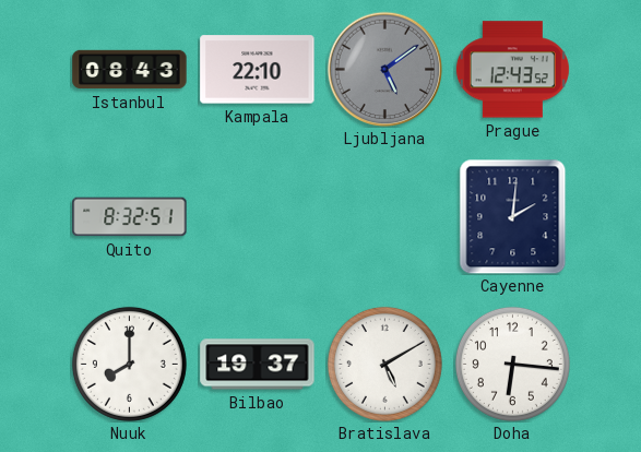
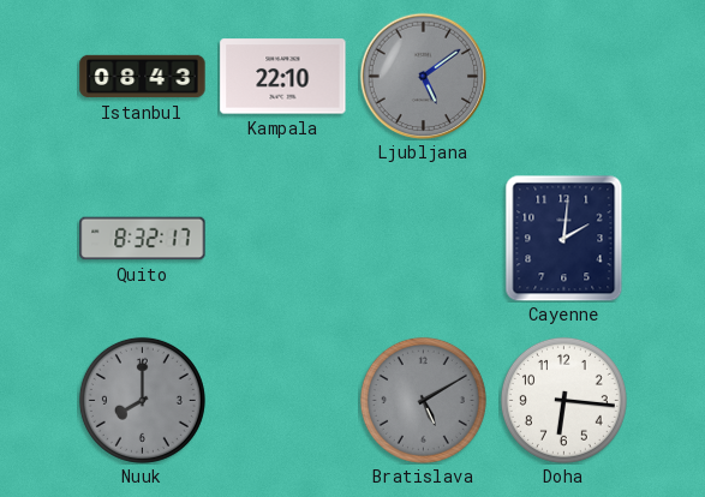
Prague: 12:43 -> none (512, 70)
Quito: 8:32:51 -> 8:32:17 (143, 239)
Nuuk dial: white -> grey (142, 400)
Bilbao: 19:37 -> none (258, 365)
Bratislava dial: white -> grey (423, 400)
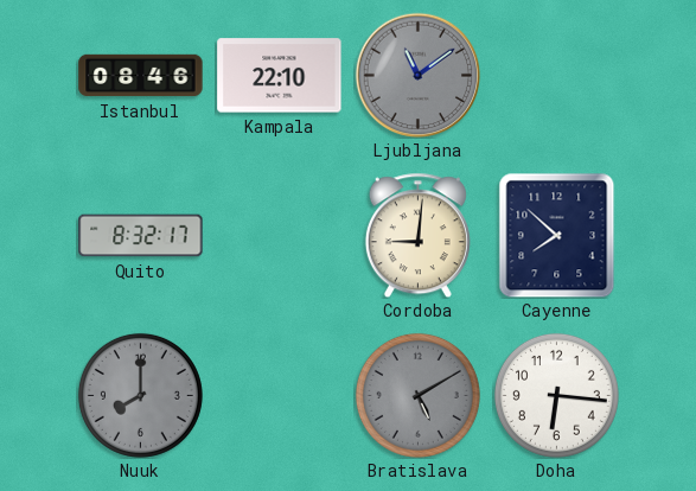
Istanbul: 08:43 -> 08:46 (141, 76)
Ljubljana: 5:09 -> 11:09 (417, 75)
Cordoba: none -> 9:01 (417, 235)
Cayenne: 2:01 -> 7:52 (557, 235)
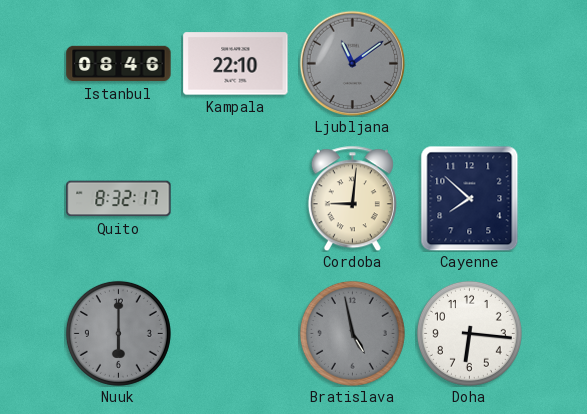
Nuuk: 8:00 -> 6:00 (118, 333)
Bratislava: 5:10 -> 4:58 (352, 333)
